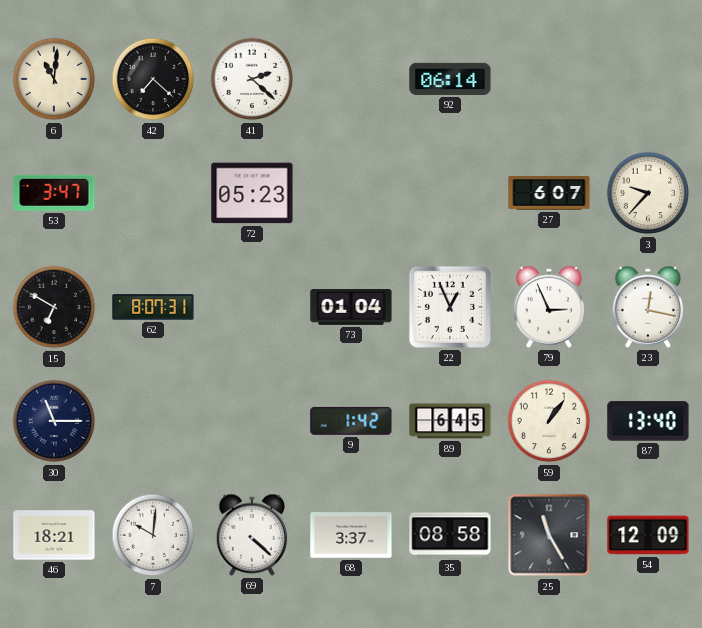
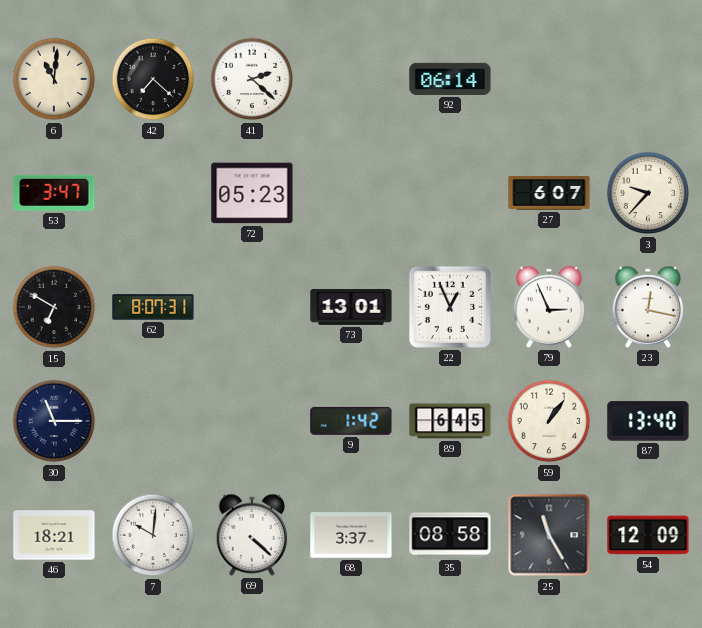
73: 01:04 -> 13:01 (351, 308)
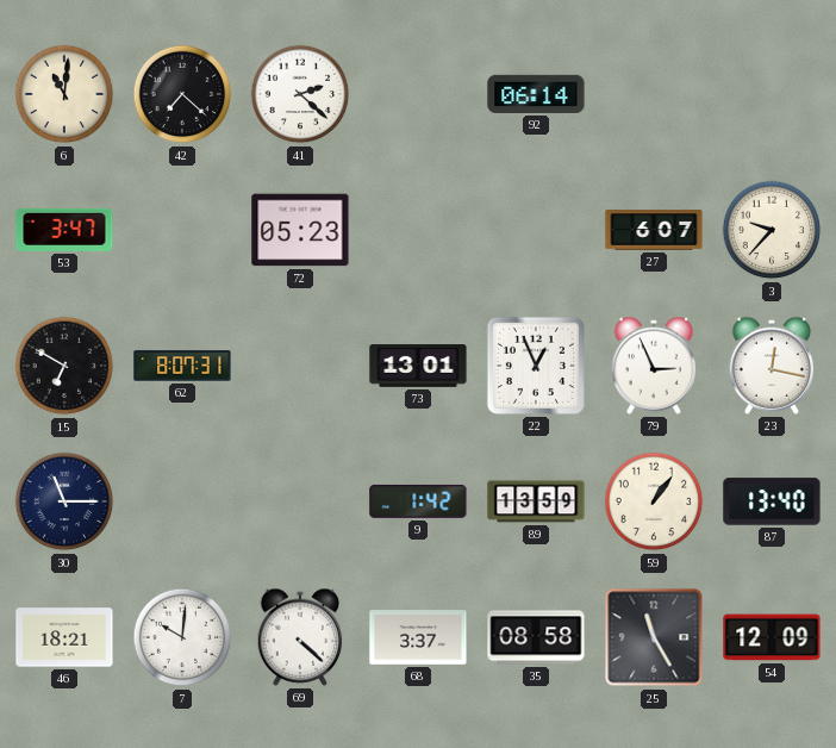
89: 6:45 -> 13:59 (536, 501)
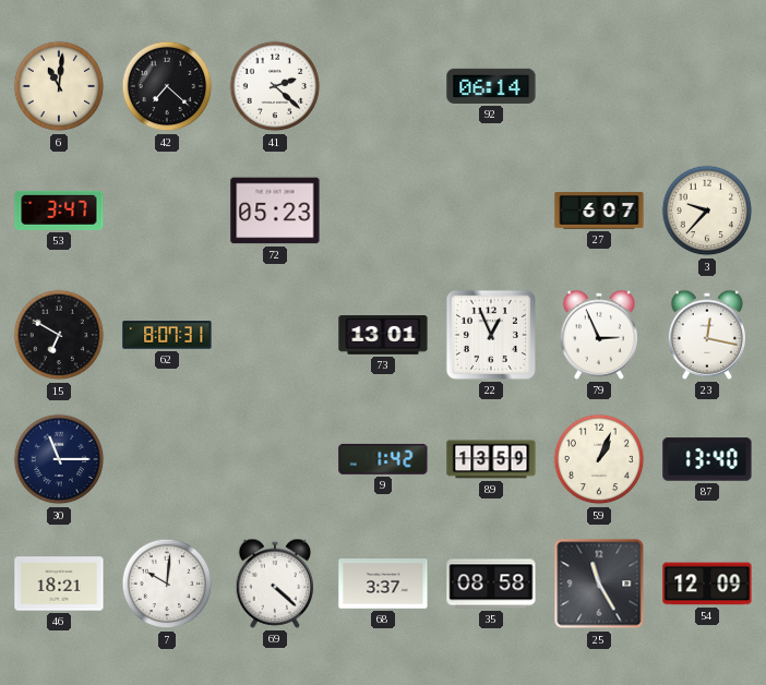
59: 1:06 -> 1:04 (599, 459)
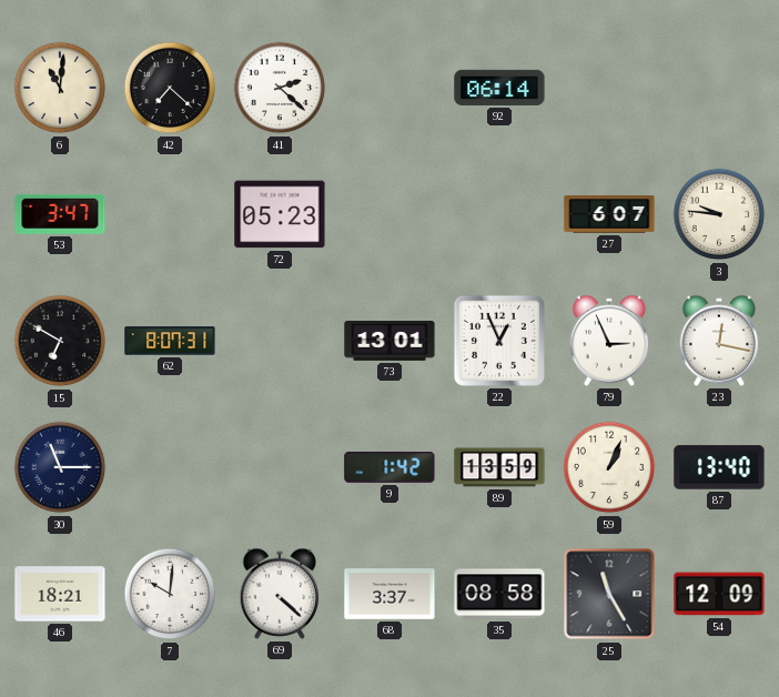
3: 9:37 -> 9:46 (719, 214)
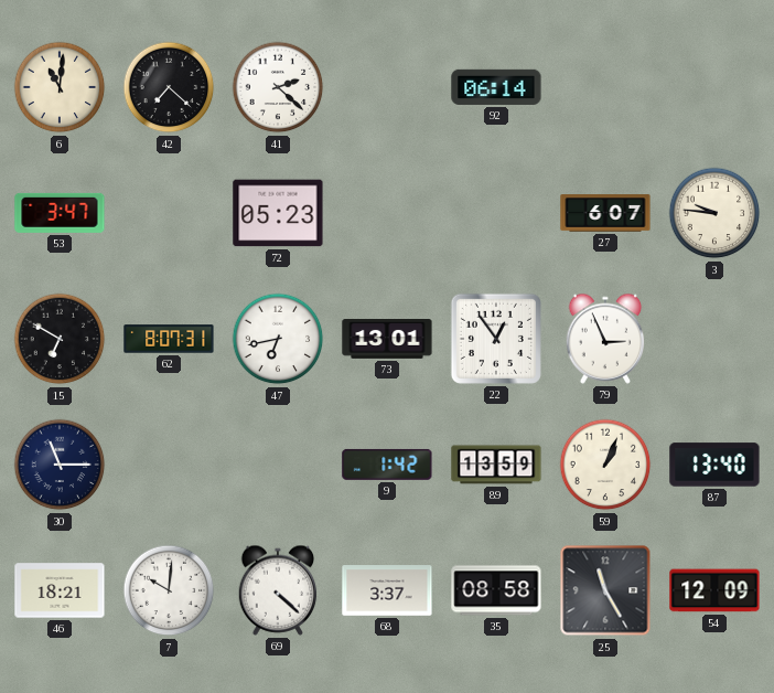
47: none -> 6:43 (278, 339)
22: 12:56 -> 12:54 (496, 339)
23: 12:17 -> none (719, 341)
